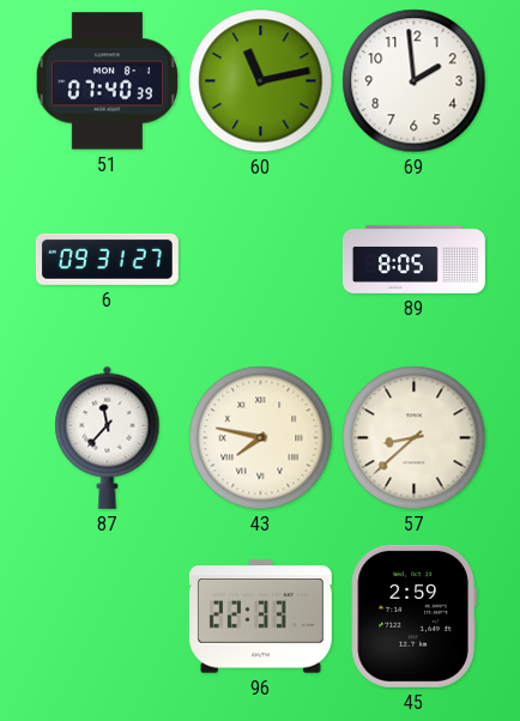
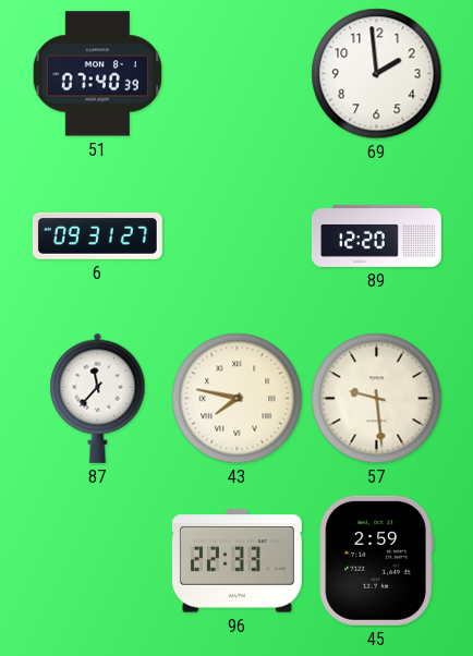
60: 11:13 -> none (261, 81)
89: 8:05 -> 12:20 (376, 235)
57: 8:38 -> 9:29 (377, 399)
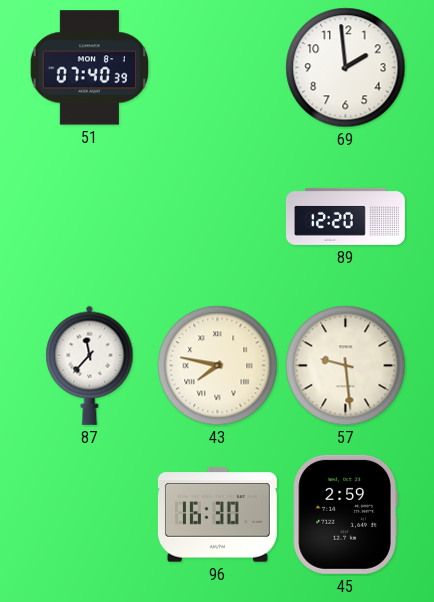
6: 09:31 -> none (97, 235)
96: 22:33 -> 16:30 (217, 515)
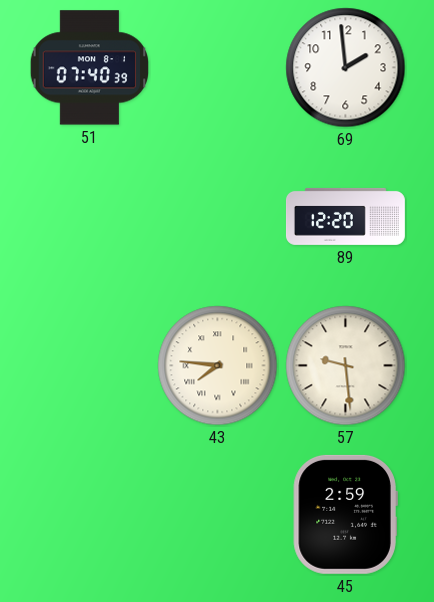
87: 11:37 -> none (90, 365)
43: 7:47 -> 7:46 (218, 366)
96: 16:30 -> none (217, 515)
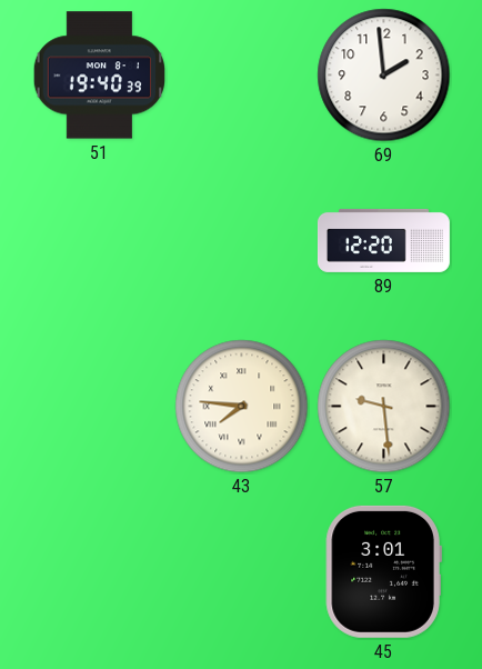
51: 07:40 -> 19:40 (99, 76)
45: 2:59 -> 3:01 (383, 571)
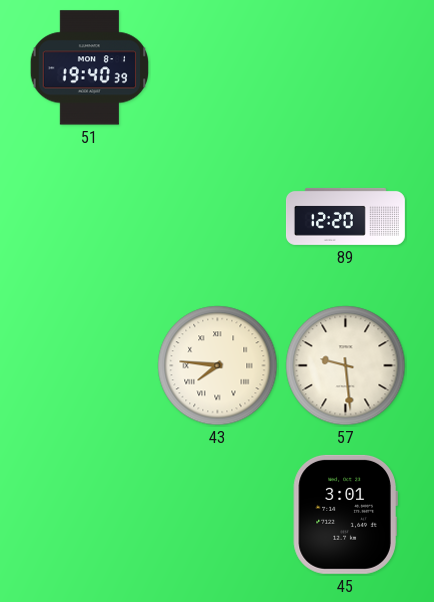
69: 1:59 -> none (384, 76)
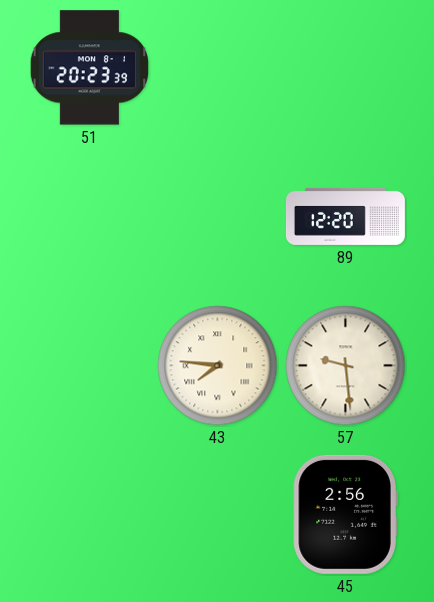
51: 19:40 -> 20:23 (89, 68)
45: 3:01 -> 2:56 (345, 514)
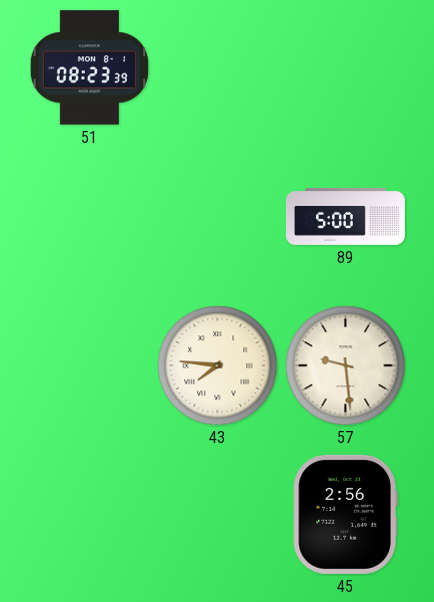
51: 20:23 -> 08:23 (89, 68)
89: 12:20 -> 5:00 (345, 216)
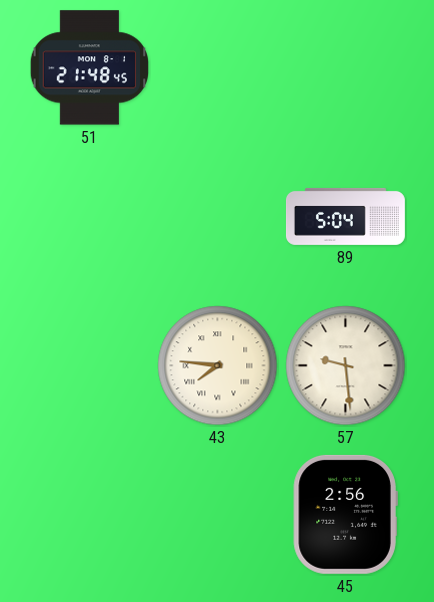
51: 08:23 -> 21:48 (89, 68)
89: 5:00 -> 5:04 (345, 216)
